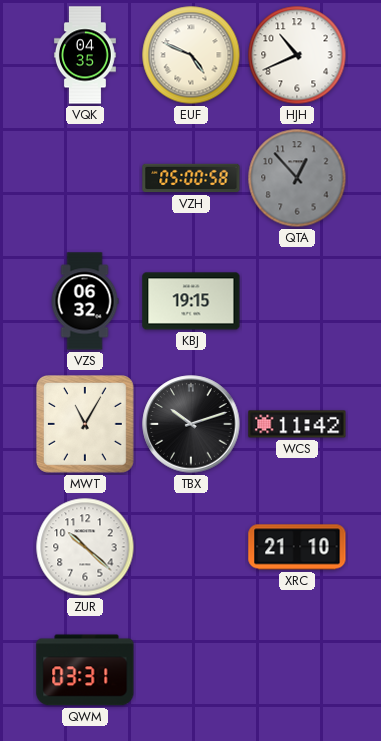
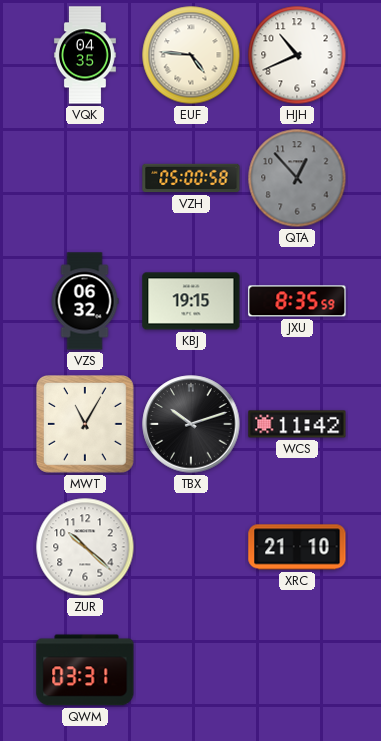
EUF: 4:49 -> 4:46 (191, 55)
JXU: none -> 8:35 (297, 301)
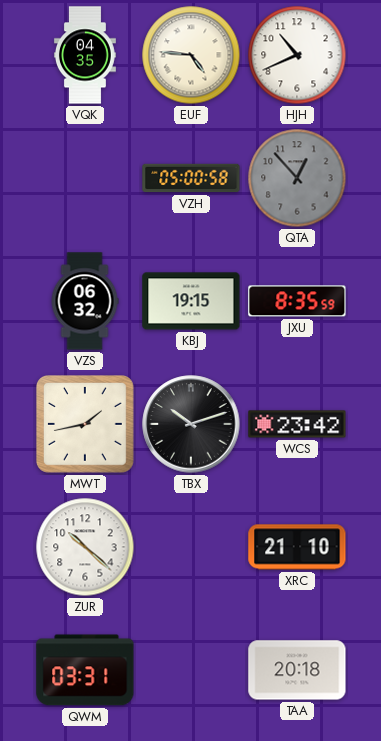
MWT: 11:05 -> 1:43 (86, 425)
WCS: 11:42 -> 23:42 (297, 424)
TAA: none -> 20:18 (297, 670)
